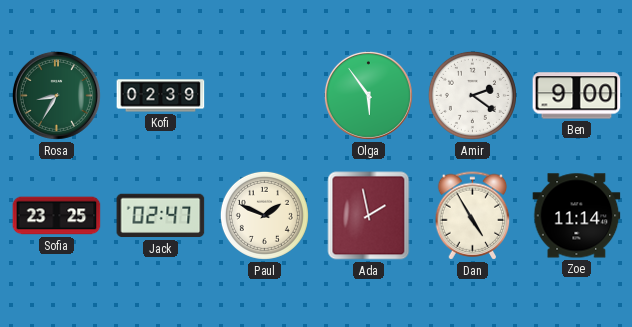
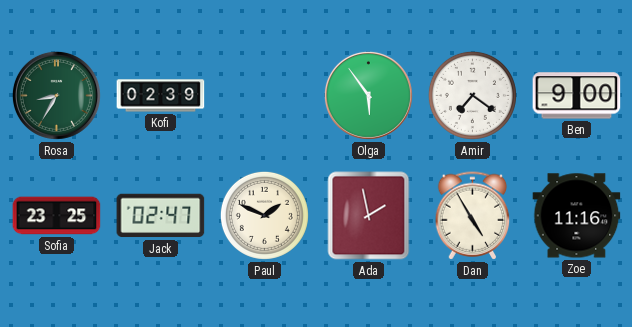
Amir: 2:21 -> 7:21 (472, 95)
Zoe: 11:14 -> 11:16 (577, 216)
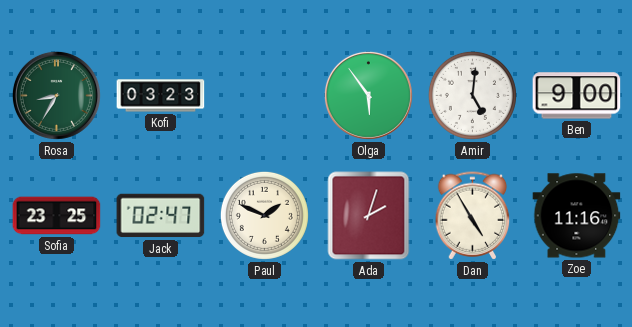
Kofi: 02:39 -> 03:23 (161, 96)
Amir: 7:21 -> 5:01 (472, 95)
Ada: 1:58 -> 2:03 (369, 216)
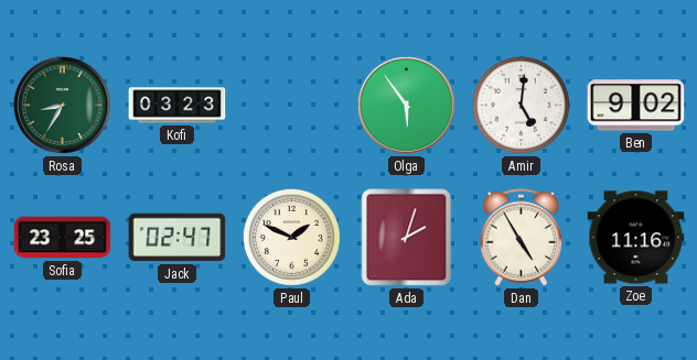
Ben: 9:00 -> 9:02 (636, 106)
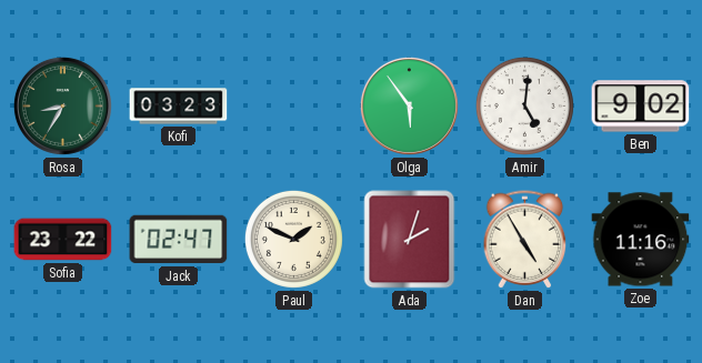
Sofia: 23:25 -> 23:22 (63, 240)
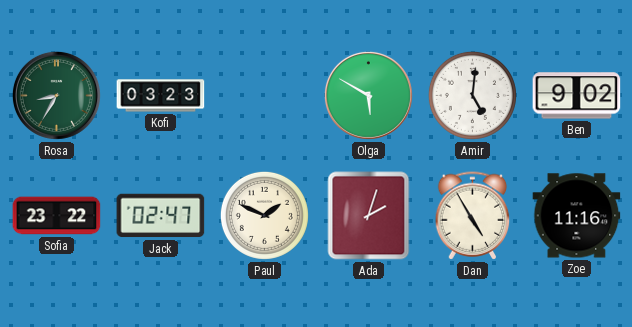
Olga: 5:54 -> 5:50 (368, 95)
